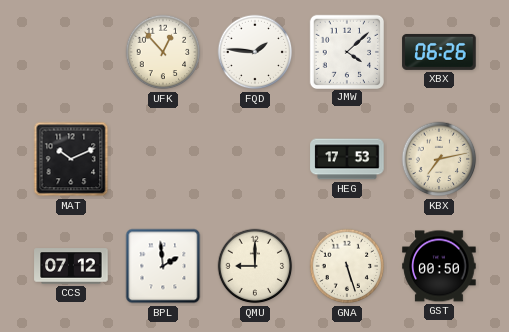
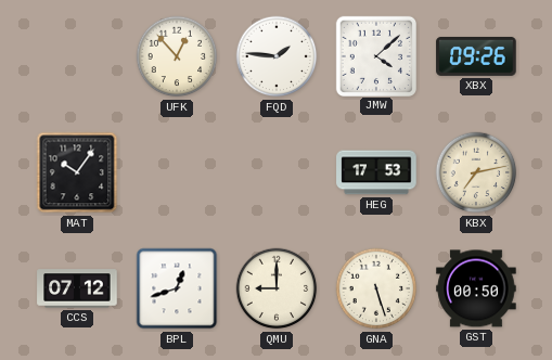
XBX: 06:26 -> 09:26 (476, 56)
MAT: 10:11 -> 10:06 (77, 172)
BPL: 1:59 -> 12:42 (177, 288)
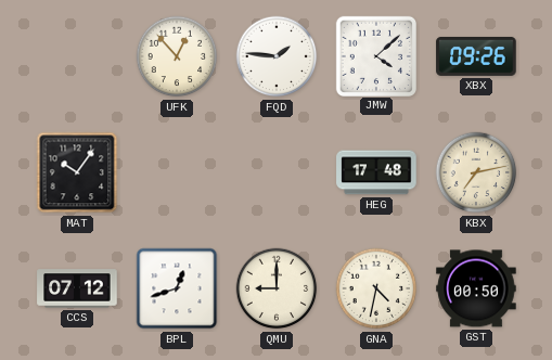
HEG: 17:53 -> 17:48 (376, 172)
GNA: 5:27 -> 4:32 (376, 288)
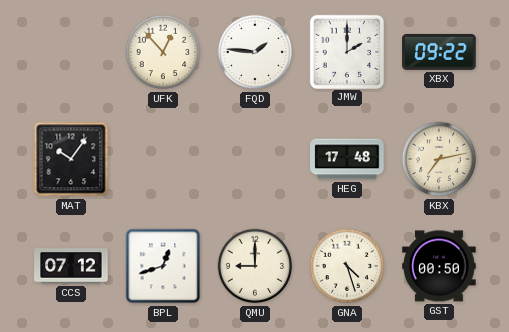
JMW: 4:08 -> 2:00 (346, 51)
XBX: 09:26 -> 09:22 (439, 52)
GNA: 4:32 -> 4:27 (347, 266)
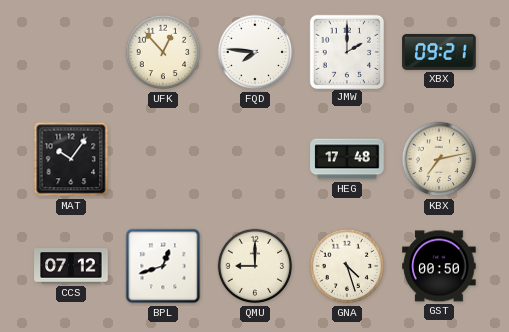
FQD: 1:46 -> 7:46 (255, 52)
XBX: 09:22 -> 09:21 (439, 52)
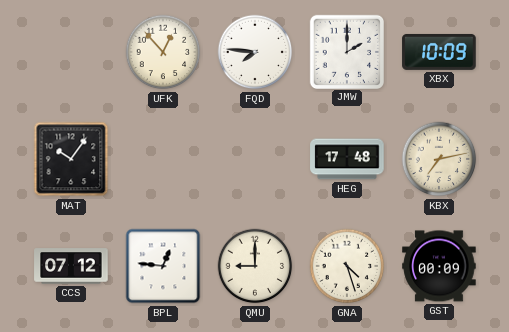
XBX: 09:21 -> 10:09 (439, 52)
BPL: 12:42 -> 12:46 (163, 266)
GST: 00:50 -> 00:09 (439, 266)
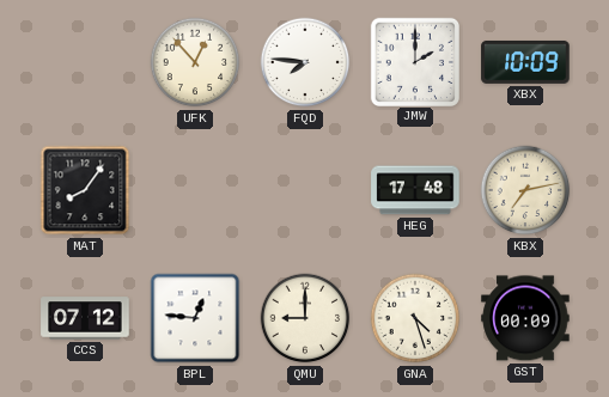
MAT: 10:06 -> 8:06 (85, 190)
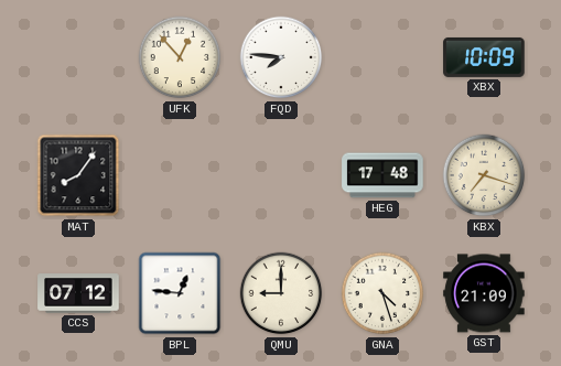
JMW: 2:00 -> none (414, 61)
KBX: 7:13 -> 7:18 (484, 175)
GST: 00:09 -> 21:09 (484, 293)
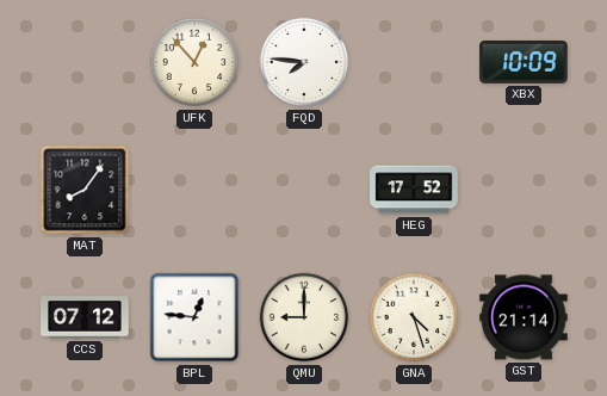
HEG: 17:48 -> 17:52 (414, 190)
KBX: 7:18 -> none (484, 175)
GST: 21:09 -> 21:14 (524, 317)
